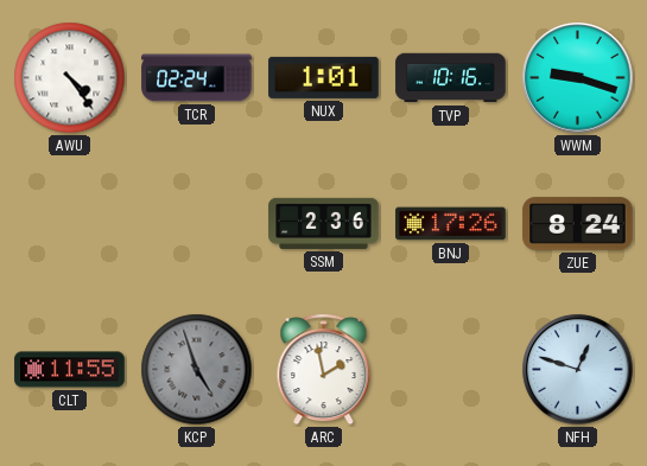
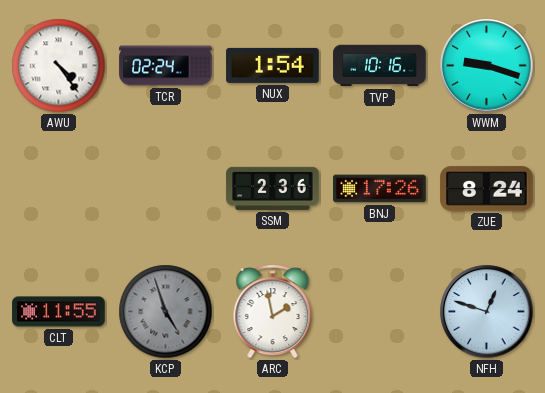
NUX: 1:01 -> 1:54 (273, 65)
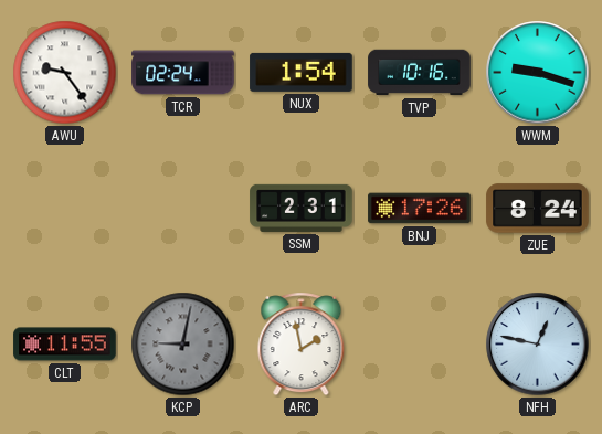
AWU: 4:24 -> 9:24 (65, 73)
SSM: 2:36 -> 2:31 (302, 208)
KCP: 4:57 -> 9:02 (183, 345)
NFH: 12:48 -> 12:47 (538, 345)
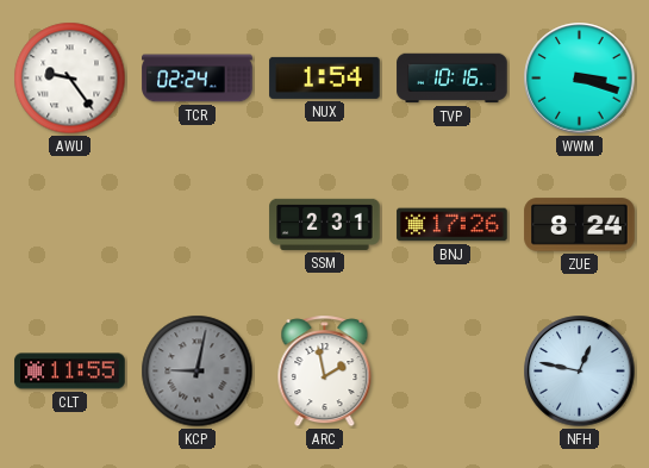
WWM: 9:18 -> 3:18 (580, 79)
